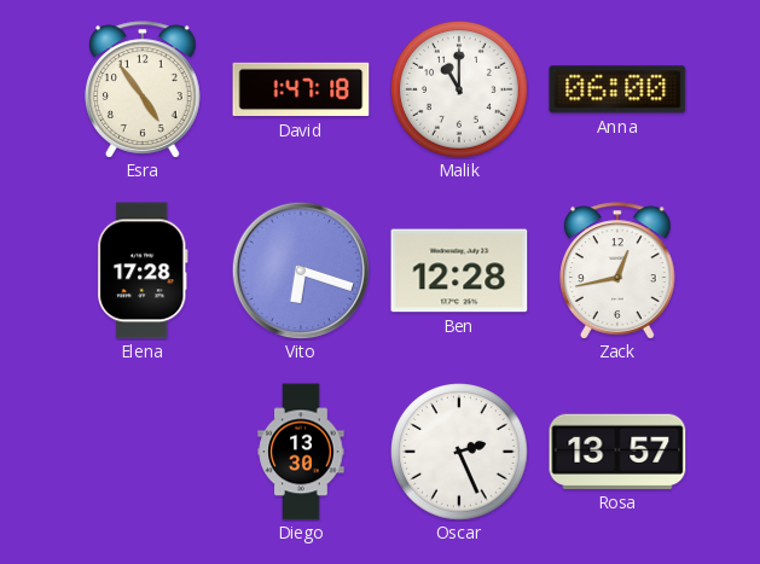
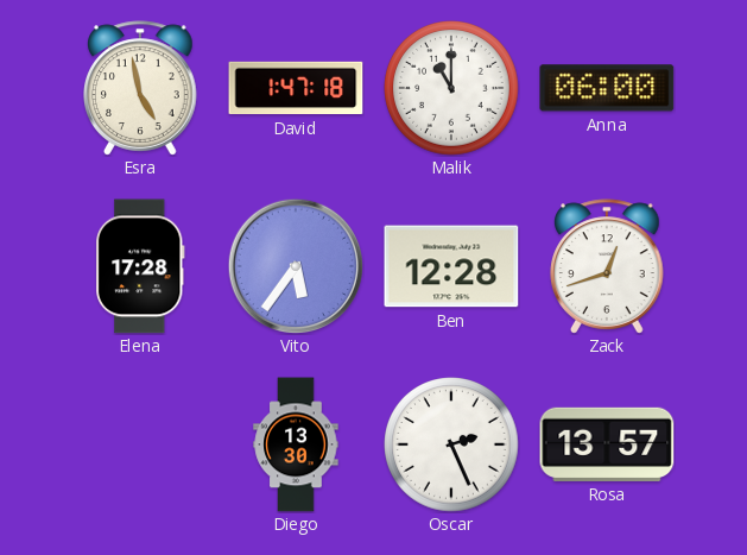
Esra: 4:54 -> 4:58 (140, 88)
Vito: 6:18 -> 5:36 (295, 265)
Zack: 12:43 -> 12:42 (607, 266)
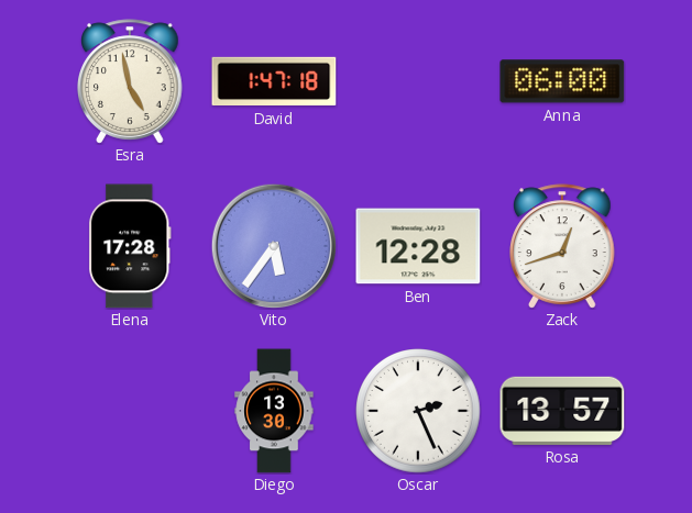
Malik: 11:00 -> none (451, 88)
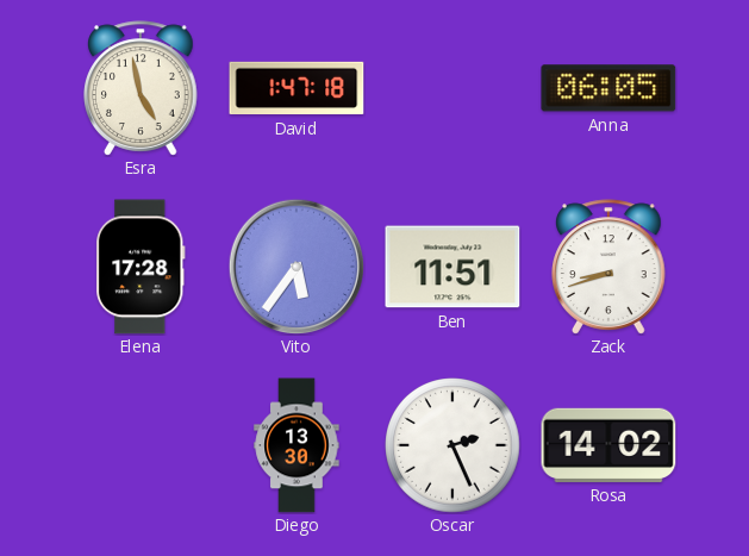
Anna: 06:00 -> 06:05 (608, 88)
Ben: 12:28 -> 11:51 (452, 267)
Zack: 12:42 -> 8:42 (608, 267)
Rosa: 13:57 -> 14:02 (608, 445)
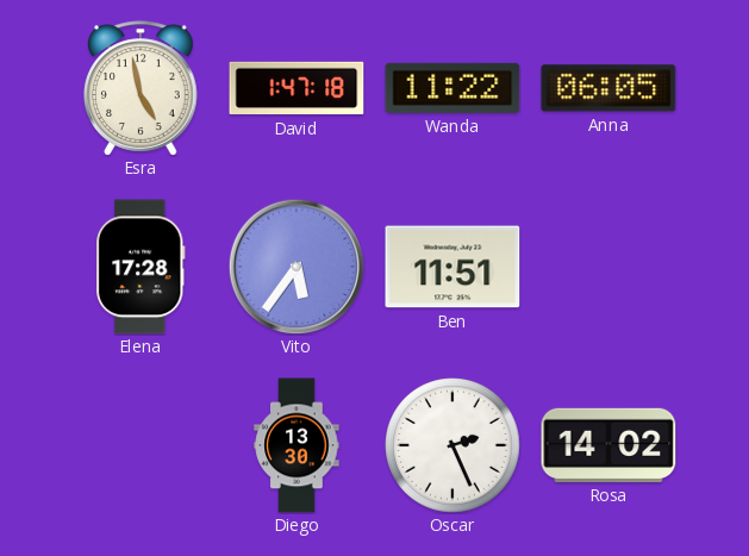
Wanda: none -> 11:22 (452, 88)
Zack: 8:42 -> none (608, 267)
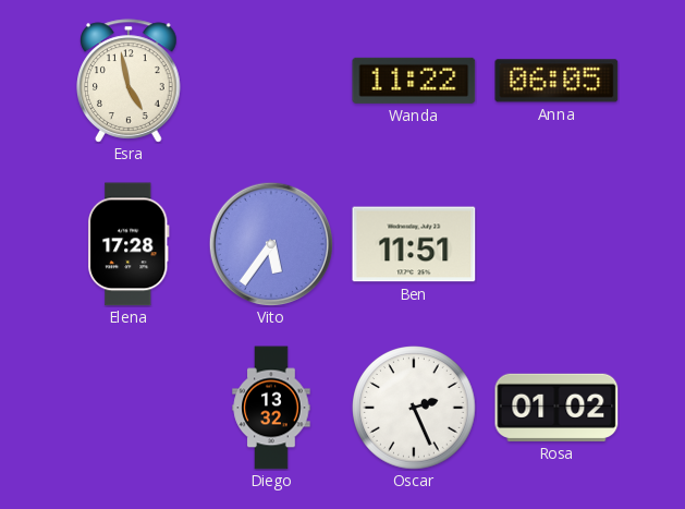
David: 1:47 -> none (297, 88)
Diego: 13:30 -> 13:32 (271, 408)
Rosa: 14:02 -> 01:02 (556, 408)
